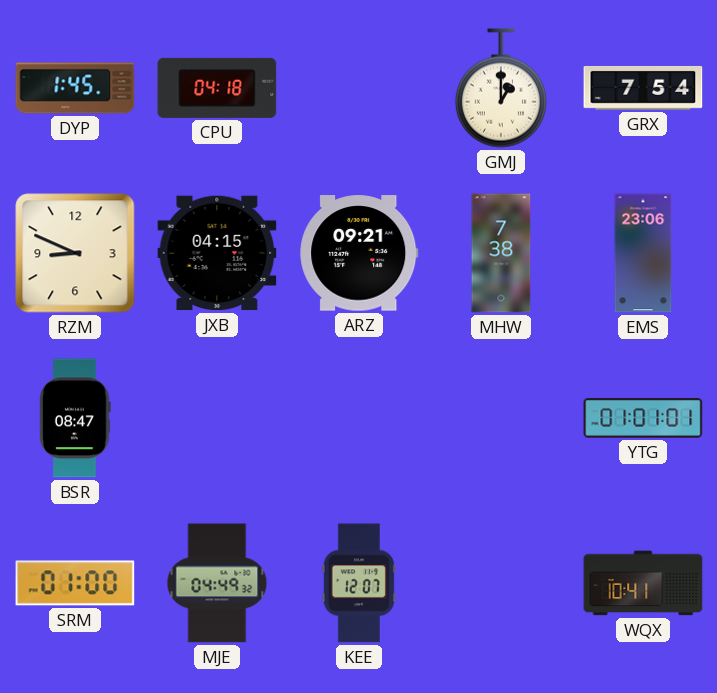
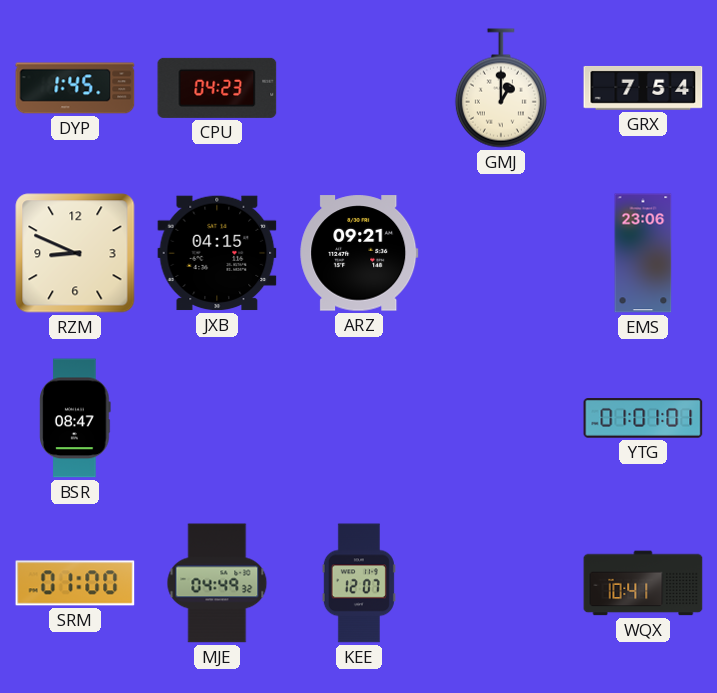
CPU: 04:18 -> 04:23 (217, 88)
MHW: 7:38 -> none (501, 253)
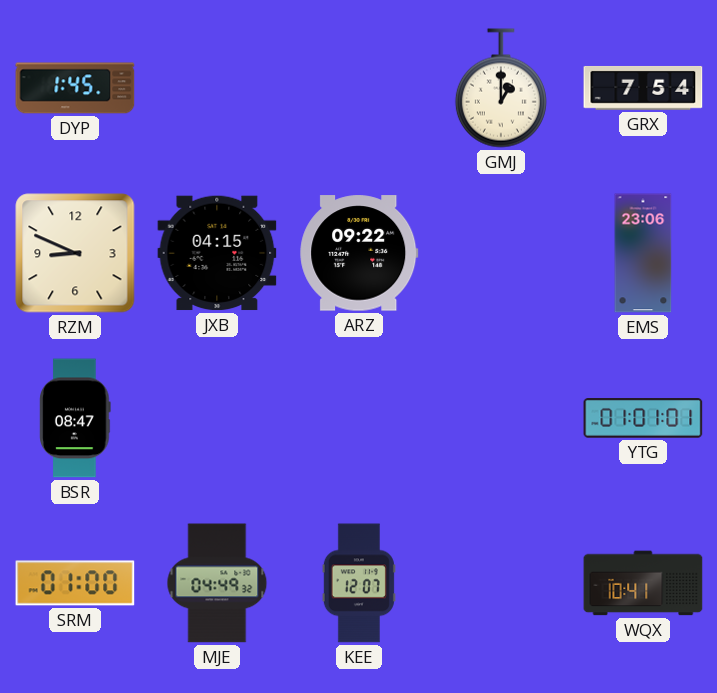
CPU: 04:23 -> none (217, 88)
ARZ: 09:21 -> 09:22 (359, 253)
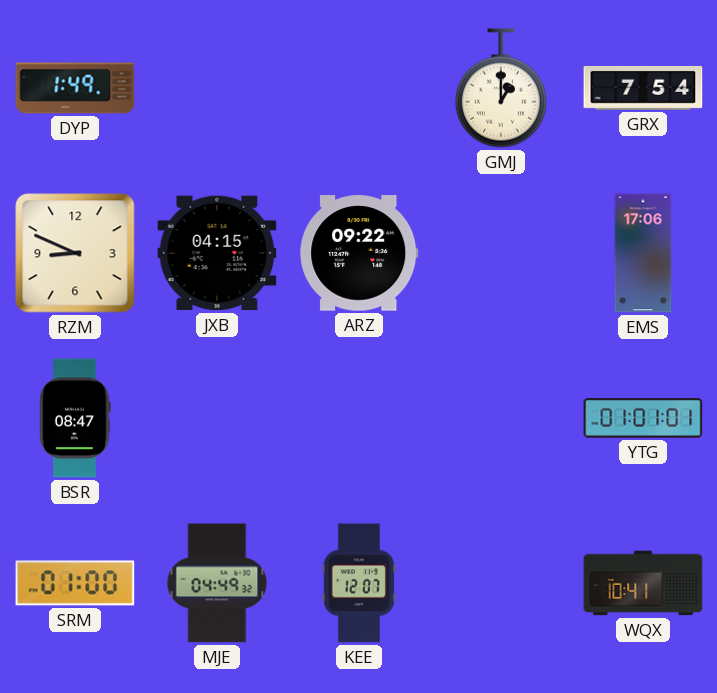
DYP: 1:45 -> 1:49 (75, 88)
EMS: 23:06 -> 17:06 (643, 253)
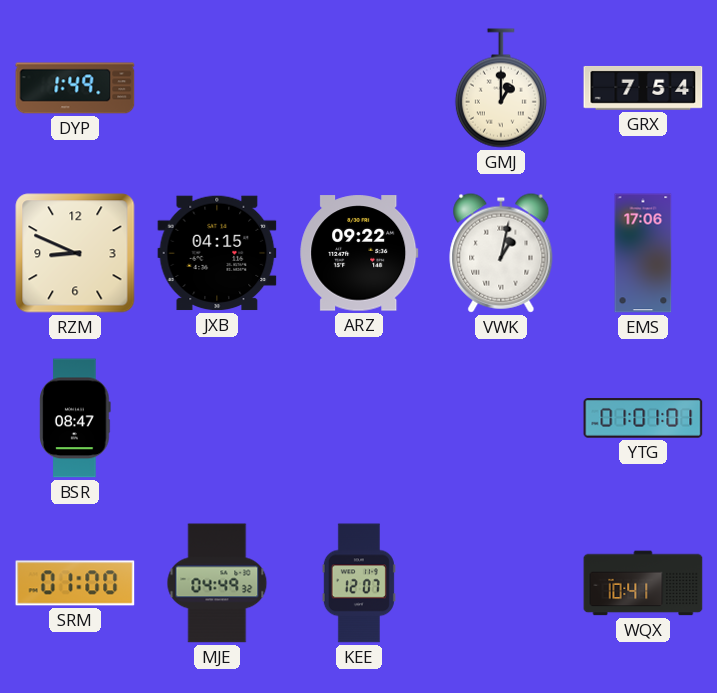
VWK: none -> 1:02 (501, 253)
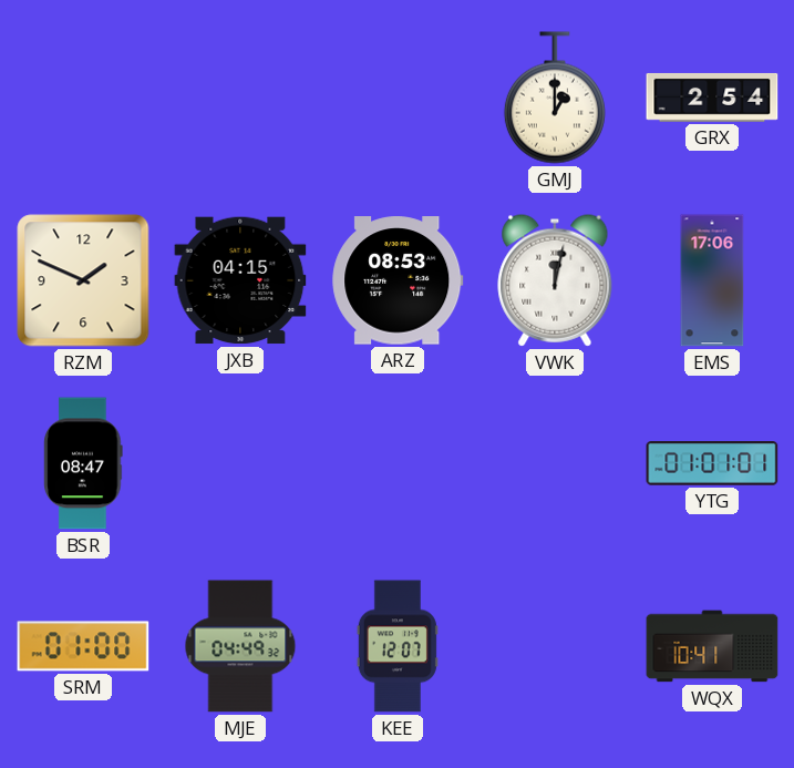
DYP: 1:49 -> none (75, 88)
GRX: 7:54 -> 2:54 (712, 98)
RZM: 8:49 -> 1:49 (83, 280)
ARZ: 09:22 -> 08:53 (398, 280)
VWK: 1:02 -> 12:02 (555, 280)
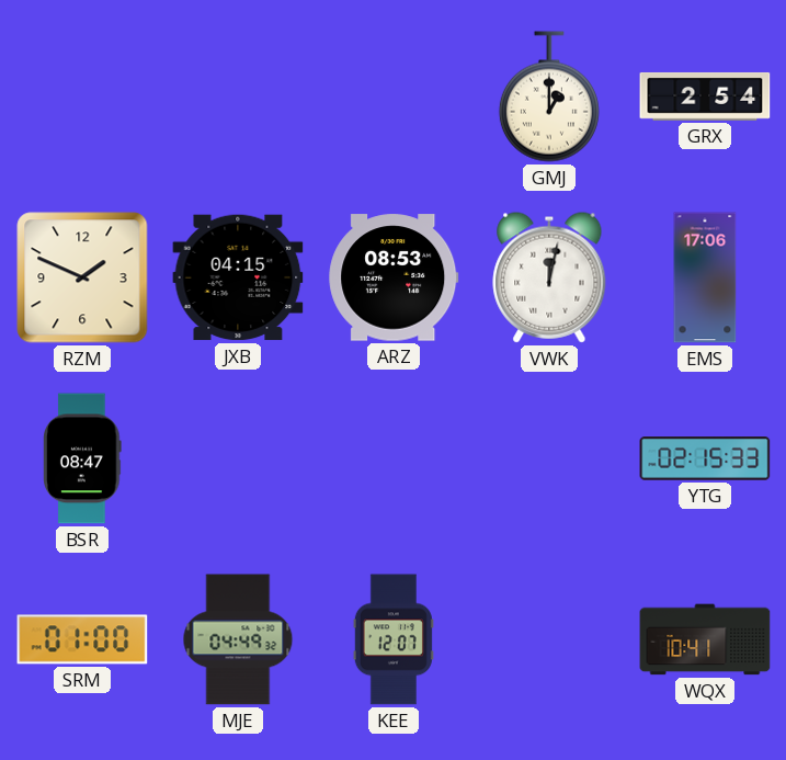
YTG: 01:01 -> 02:15 (705, 460)
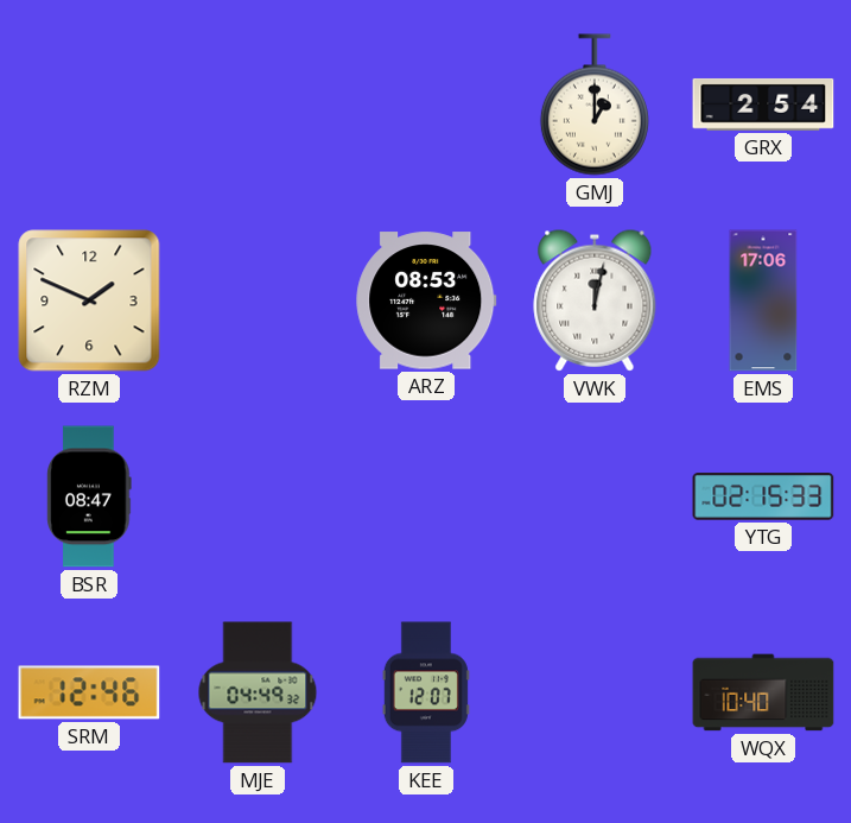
JXB: 04:15 -> none (238, 277)
SRM: 01:00 -> 12:46 (89, 692)
WQX: 10:41 -> 10:40 (763, 692)
